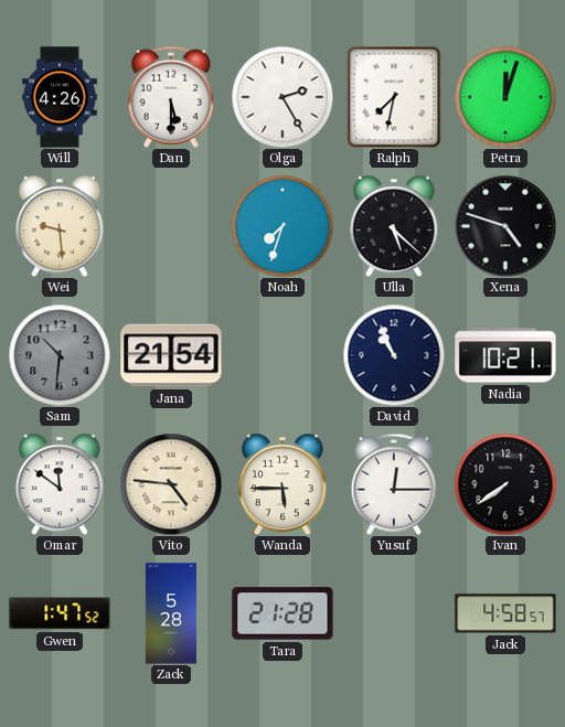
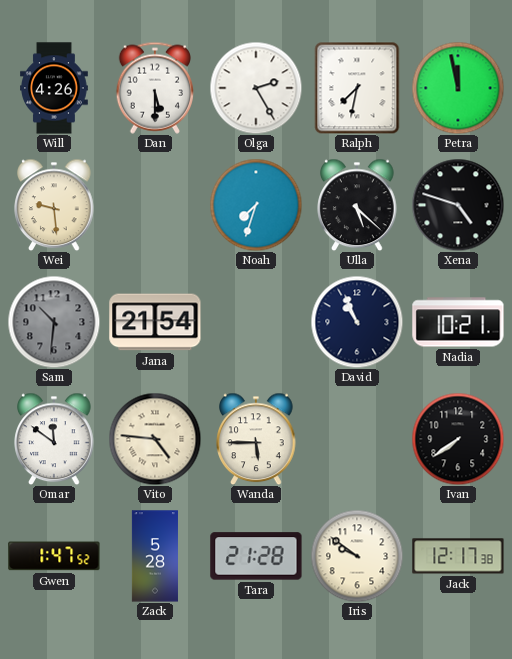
Petra: 12:03 -> 11:58 (458, 88)
Yusuf: 12:15 -> none (393, 484)
Iris: none -> 9:51 (357, 556)
Jack: 4:58 -> 12:17 (458, 556)
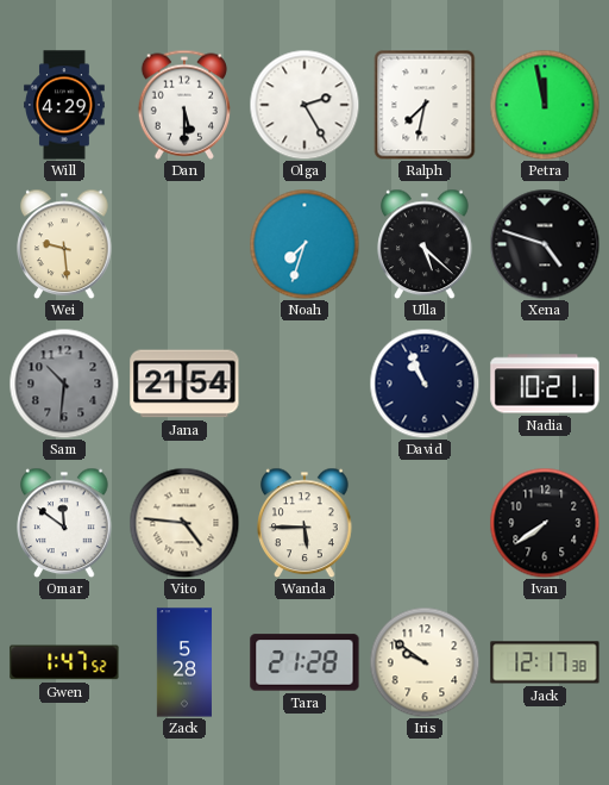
Will: 4:26 -> 4:29 (65, 105)
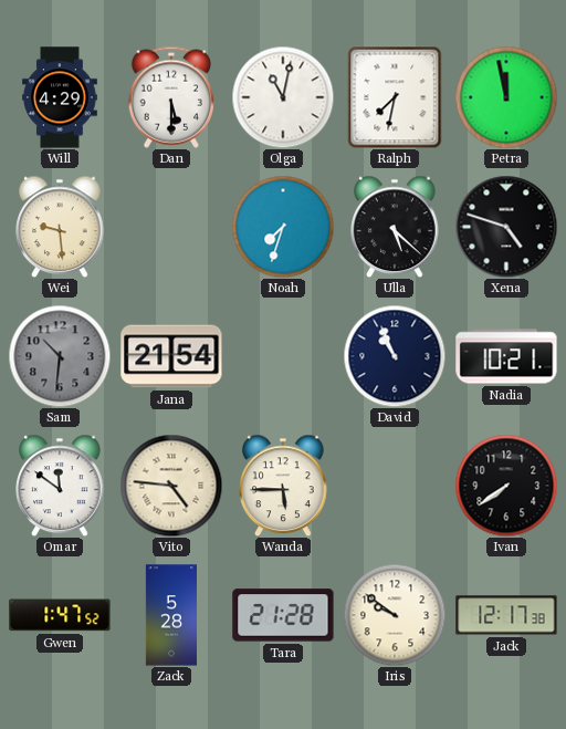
Olga: 2:25 -> 11:02 (283, 97)
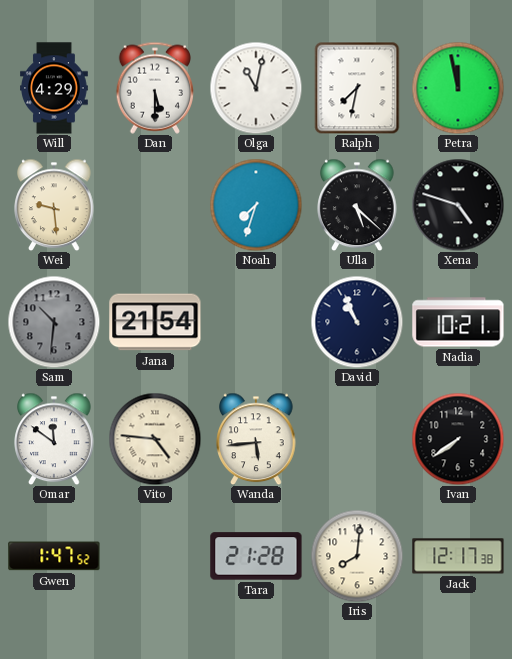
Wanda: 5:45 -> 5:44 (256, 439)
Zack: 5:28 -> none (171, 615)
Iris: 9:51 -> 8:01 (357, 556)
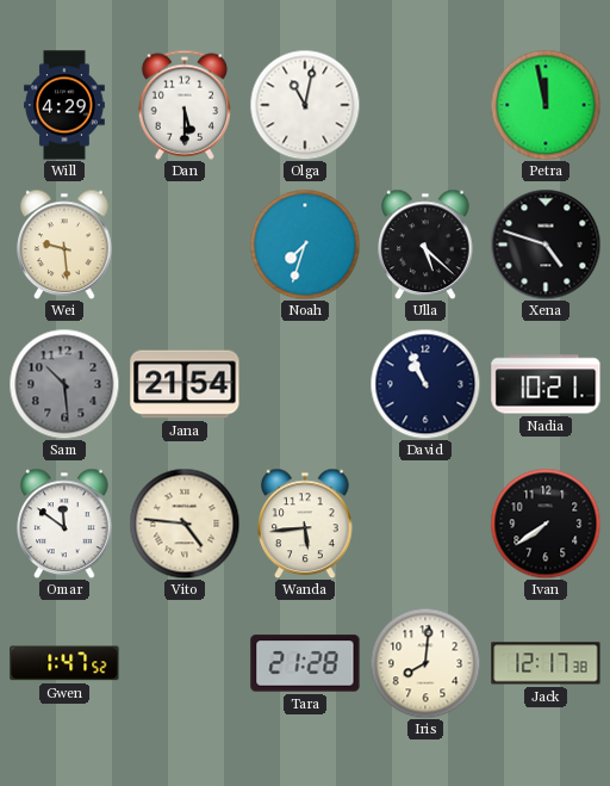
Ralph: 7:32 -> none (357, 88)
Sam: 10:31 -> 10:29 (64, 384)
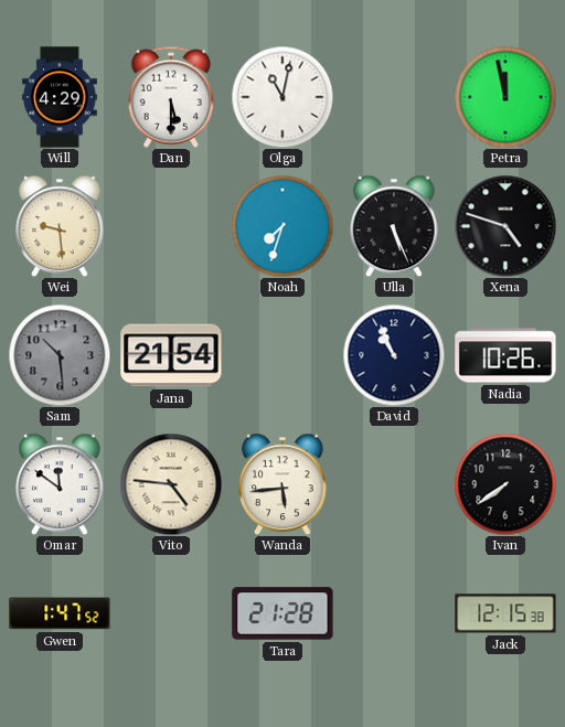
Ulla: 5:22 -> 5:26 (394, 226)
Nadia: 10:21 -> 10:26 (505, 355)
Iris: 8:01 -> none (425, 663)
Jack: 12:17 -> 12:15 (505, 613)
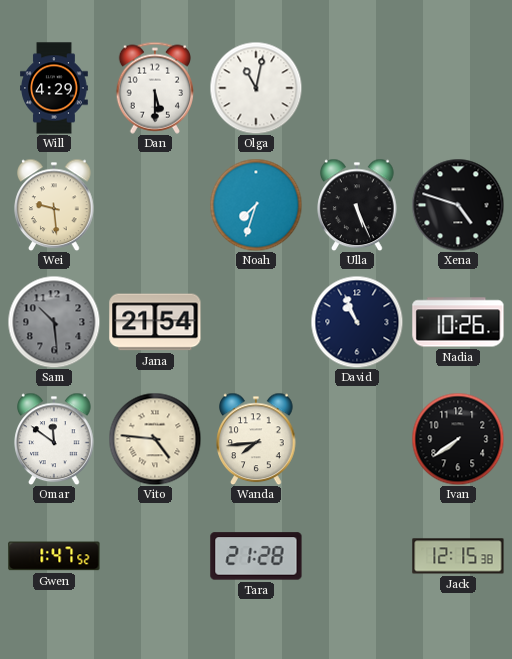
Petra: 11:58 -> none (505, 97)
Wanda: 5:44 -> 7:44 (256, 439)
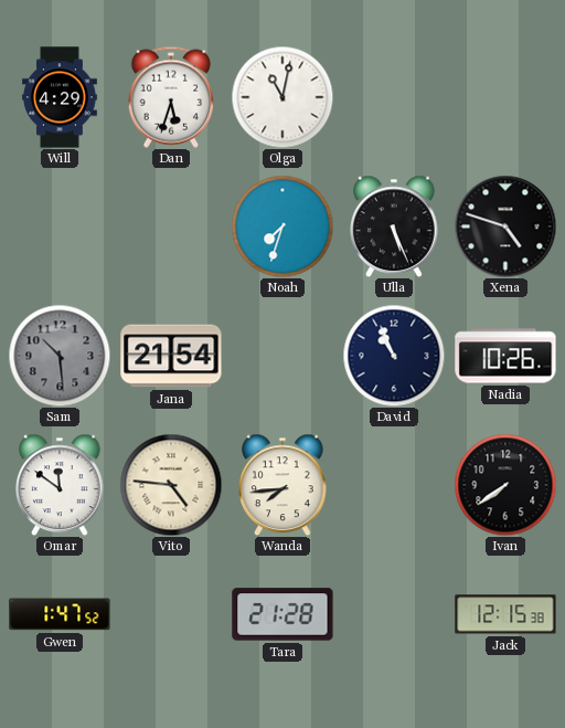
Dan: 5:30 -> 5:33 (170, 97)
Wei: 9:29 -> none (54, 205)
